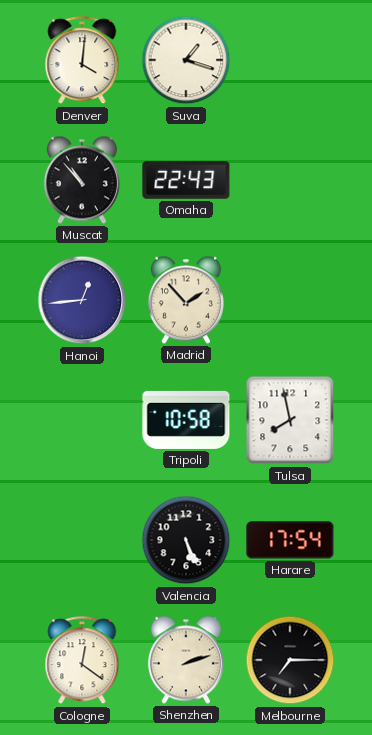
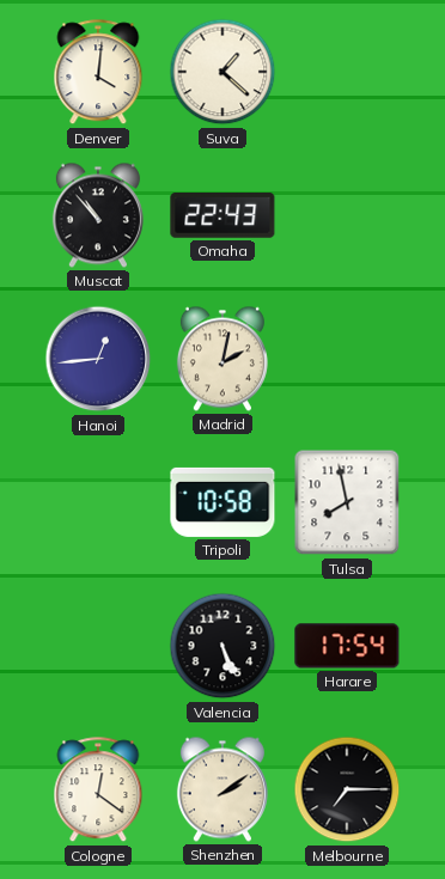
Suva: 1:18 -> 1:22 (222, 72)
Madrid: 1:53 -> 2:02 (222, 359)
Shenzhen: 2:12 -> 2:09 (222, 789)
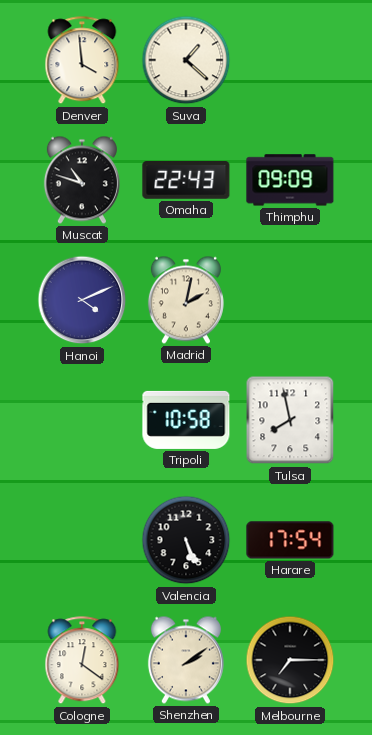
Denver: 4:01 -> 3:59 (82, 61)
Muscat: 10:53 -> 10:48 (82, 180)
Thimphu: none -> 09:09 (290, 180)
Hanoi: 12:44 -> 4:11 (82, 300)
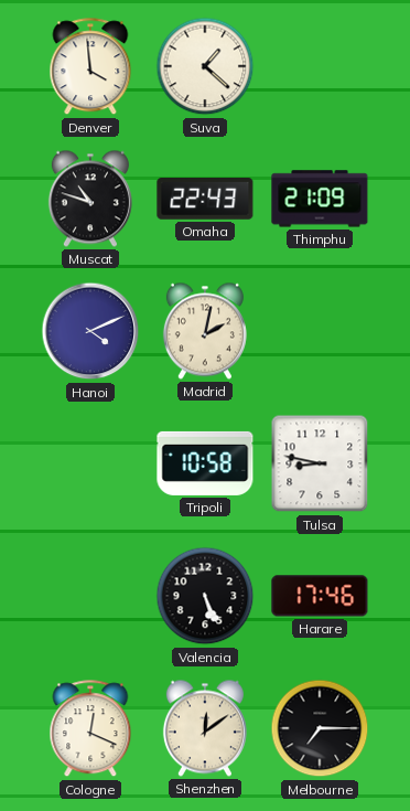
Thimphu: 09:09 -> 21:09 (320, 199)
Tulsa: 7:58 -> 8:47 (320, 463)
Harare: 17:54 -> 17:46 (320, 596)
Cologne: 12:21 -> 12:19 (90, 729)
Shenzhen: 2:09 -> 12:09 (205, 728)
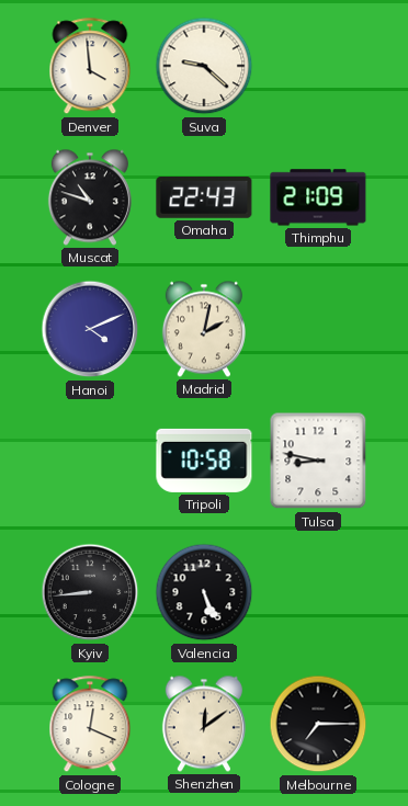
Suva: 1:22 -> 9:22 (204, 66)
Kyiv: none -> 8:44 (90, 592)
Harare: 17:46 -> none (320, 596)
